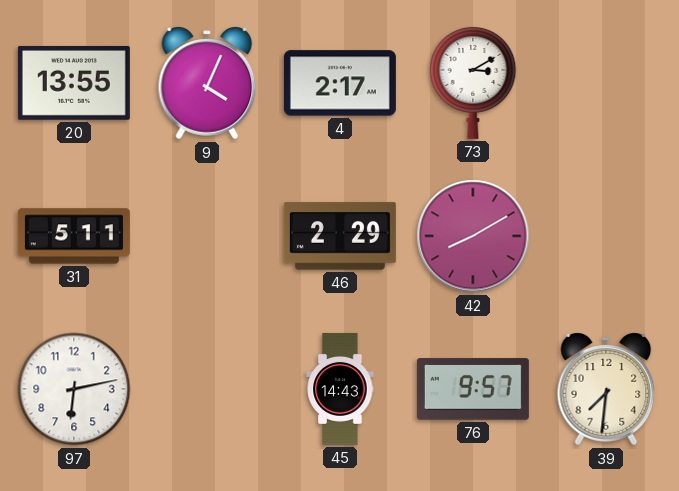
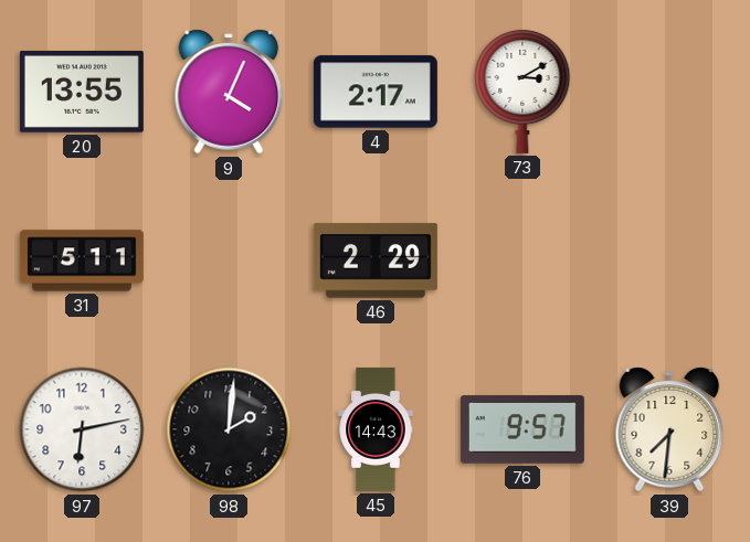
42: 8:10 -> none (473, 236)
98: none -> 2:01 (229, 429)
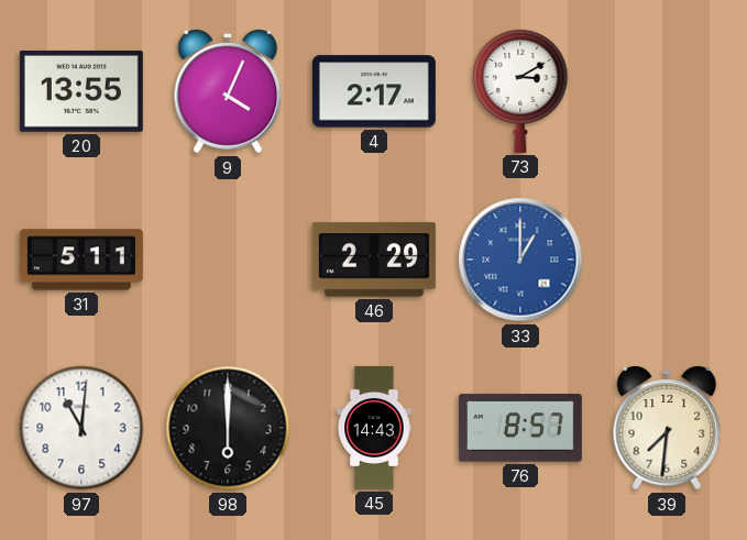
33: none -> 1:00 (520, 260)
97: 6:13 -> 11:01 (81, 428)
98: 2:01 -> 6:00 (228, 428)
76: 9:57 -> 8:57 (520, 428)
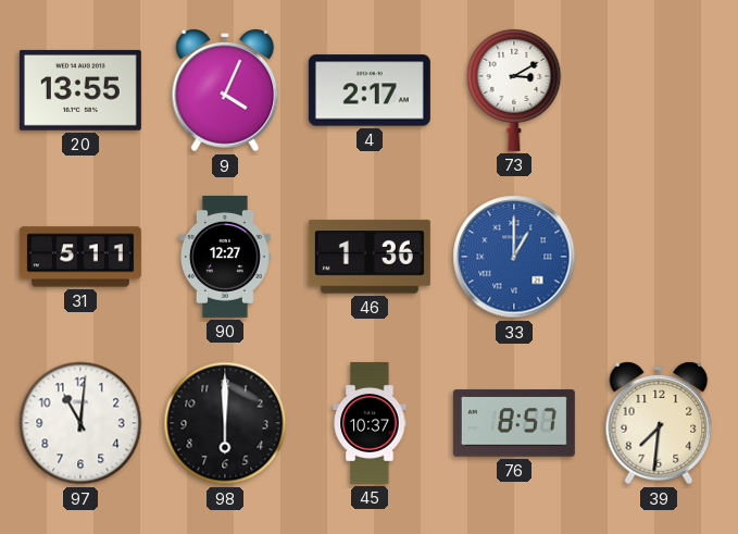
90: none -> 12:27 (225, 257)
46: 2:29 -> 1:36 (370, 257)
45: 14:43 -> 10:37 (370, 423)
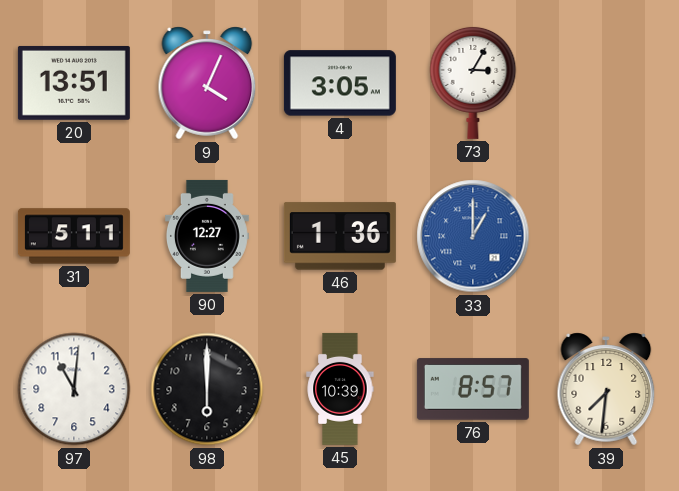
20: 13:55 -> 13:51 (74, 83)
4: 2:17 -> 3:05 (340, 83)
73: 3:10 -> 3:05 (473, 82)
45: 10:37 -> 10:39 (340, 389)
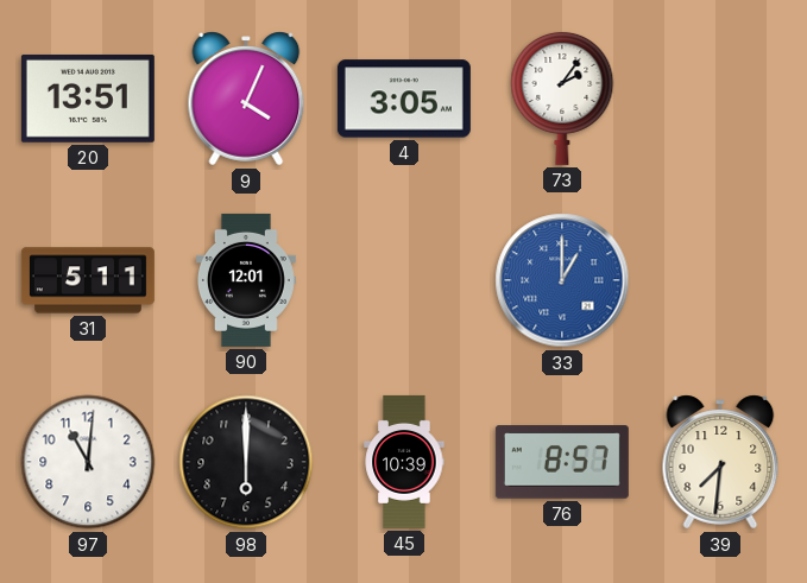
73: 3:05 -> 2:06 (562, 97)
90: 12:27 -> 12:01 (246, 280)
46: 1:36 -> none (340, 236)
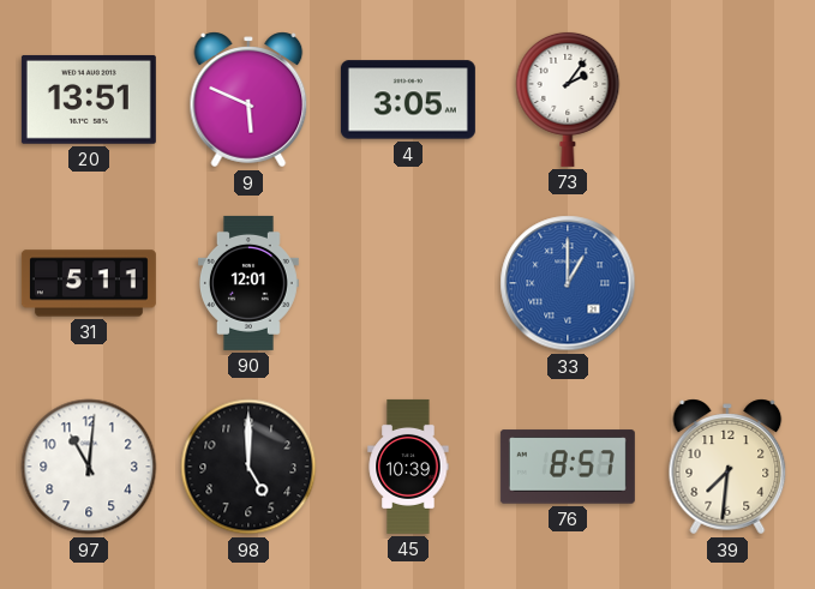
9: 4:04 -> 5:49 (248, 100)
98: 6:00 -> 5:00 (248, 467)
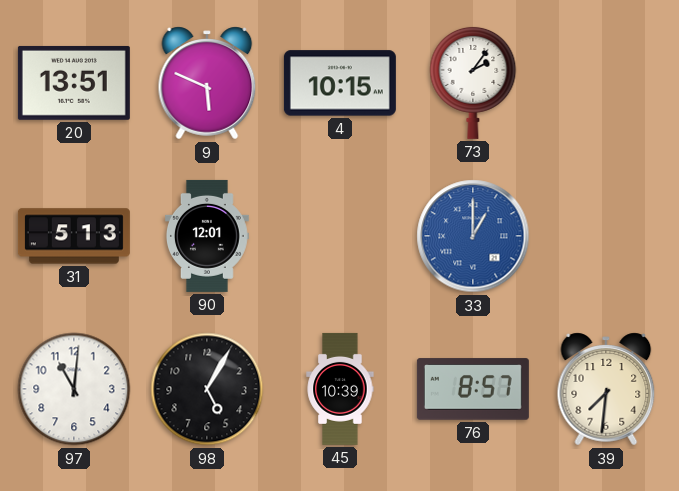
4: 3:05 -> 10:15 (340, 83)
31: 5:11 -> 5:13 (74, 236)
98: 5:00 -> 5:05 (207, 389)
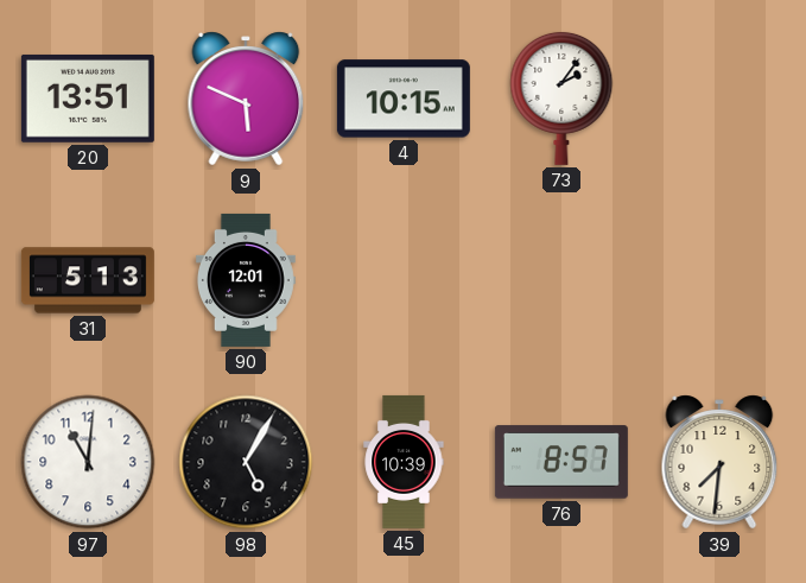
33: 1:00 -> none (473, 236)
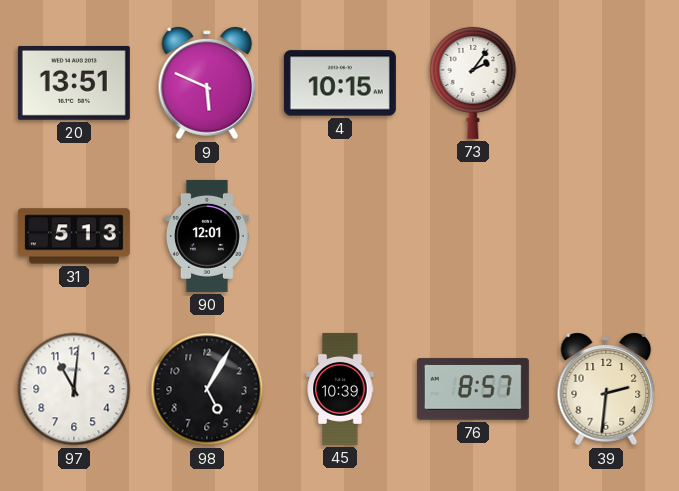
39: 7:31 -> 2:31 (606, 389)
